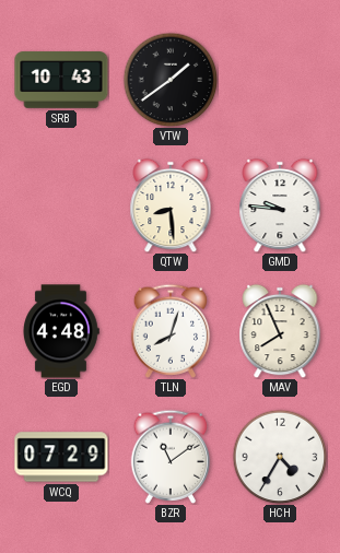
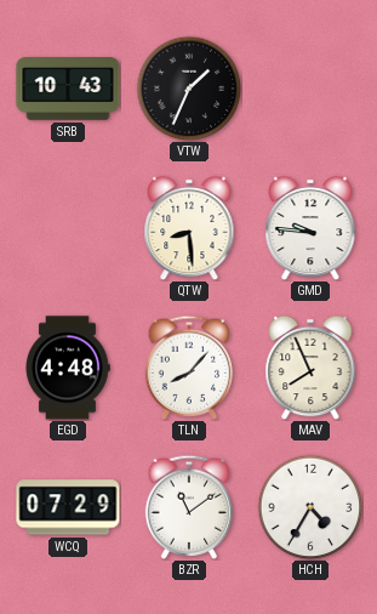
VTW: 1:39 -> 1:34 (189, 89)
TLN: 8:03 -> 8:07 (189, 368)
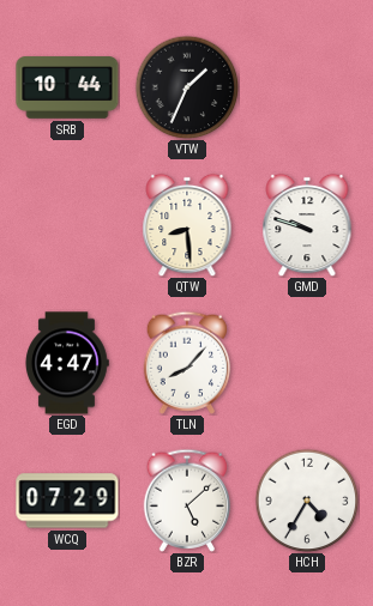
SRB: 10:43 -> 10:44 (67, 87)
GMD: 9:46 -> 9:48 (307, 225)
EGD: 4:48 -> 4:47 (67, 363)
MAV: 7:56 -> none (310, 368)
BZR: 11:09 -> 5:08 (187, 501)
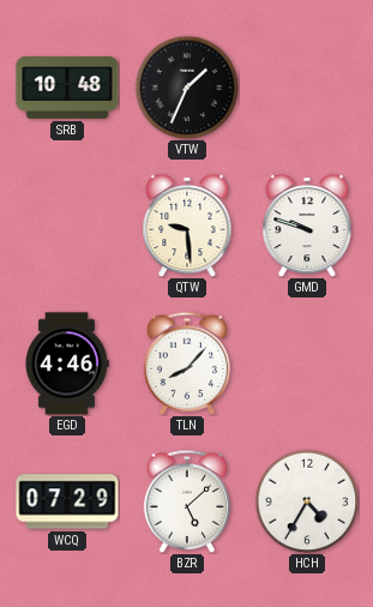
SRB: 10:44 -> 10:48 (67, 88)
QTW: 8:29 -> 9:29 (187, 226)
EGD: 4:47 -> 4:46 (67, 363)
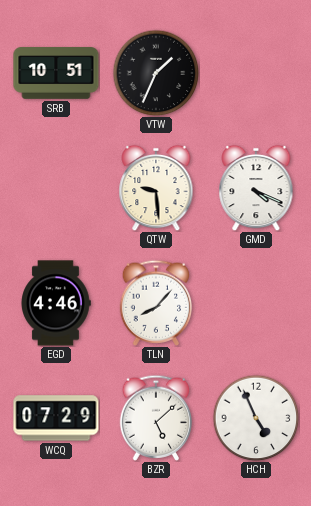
SRB: 10:48 -> 10:51 (56, 73)
GMD: 9:48 -> 4:19 (256, 188)
HCH: 4:35 -> 4:56 (256, 418)
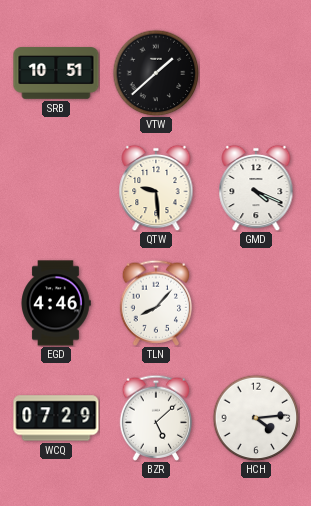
VTW: 1:34 -> 1:38 (156, 73)
HCH: 4:56 -> 4:14 (256, 418)
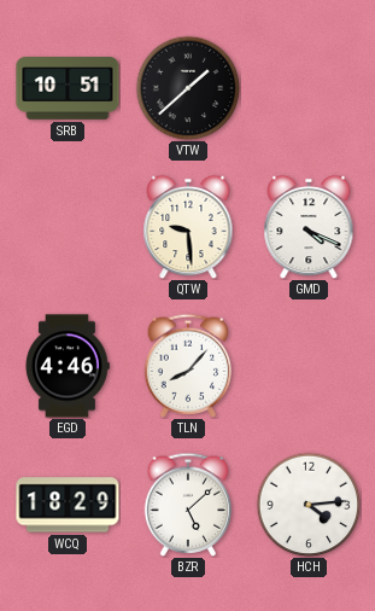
WCQ: 07:29 -> 18:29 (68, 505)
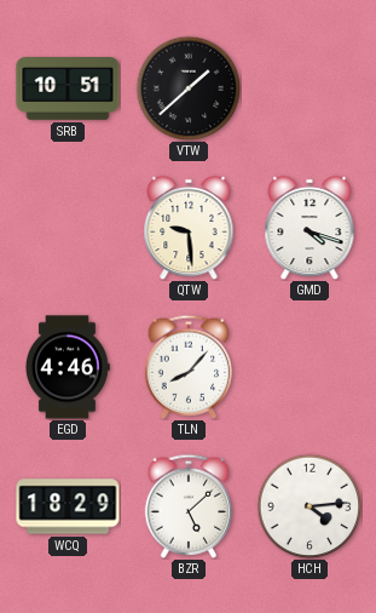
GMD: 4:19 -> 4:18 (310, 228)
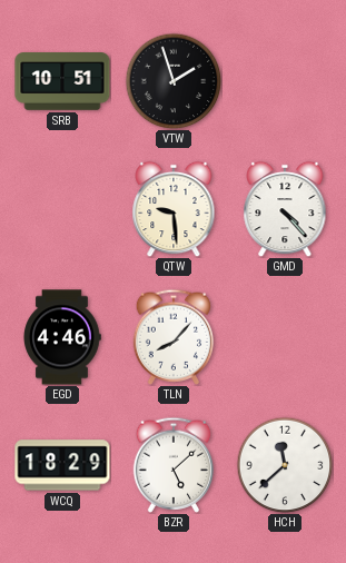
VTW: 1:38 -> 1:57 (174, 81)
GMD: 4:18 -> 4:23 (285, 209)
HCH: 4:14 -> 11:38 (285, 465)
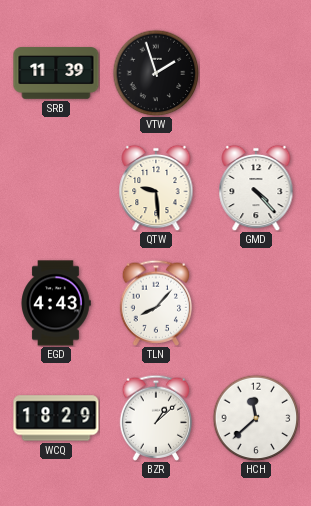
SRB: 10:51 -> 11:39 (56, 73)
EGD: 4:46 -> 4:43 (56, 303)
BZR: 5:08 -> 1:08 (156, 418)
